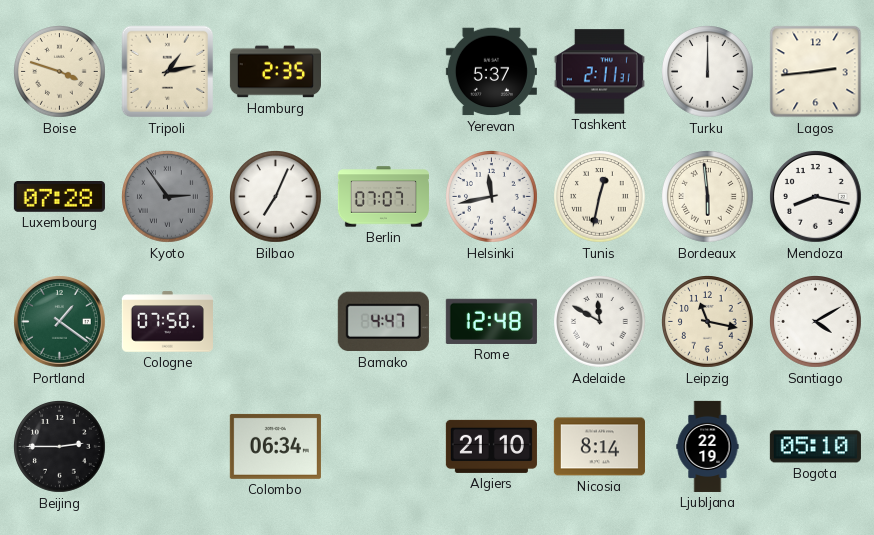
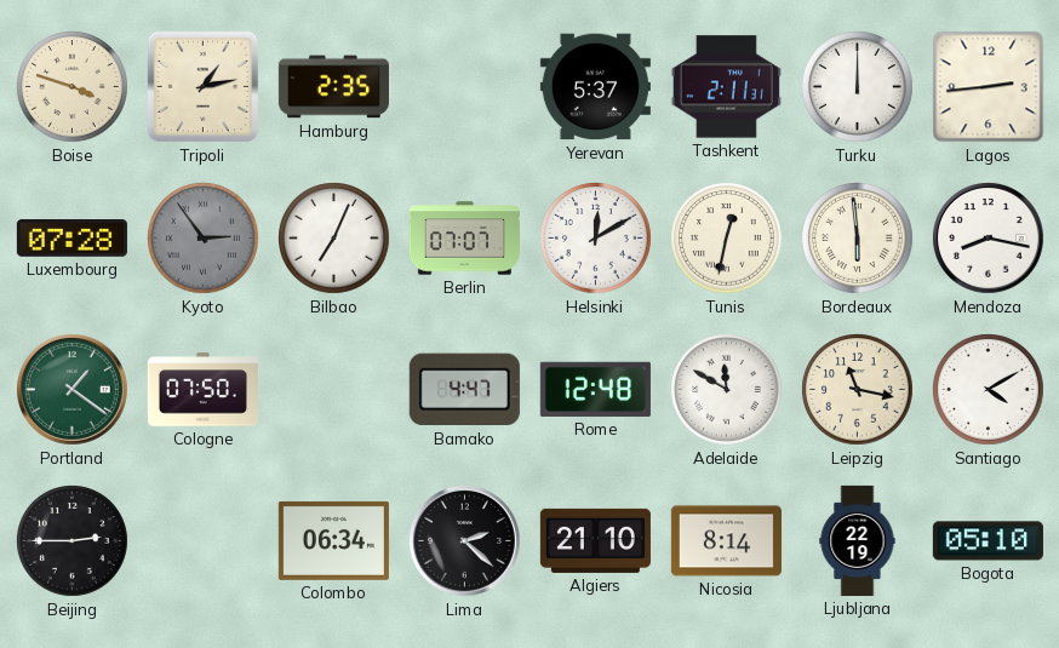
Helsinki: 11:43 -> 12:10 (596, 239)
Lima: none -> 2:22 (465, 541)
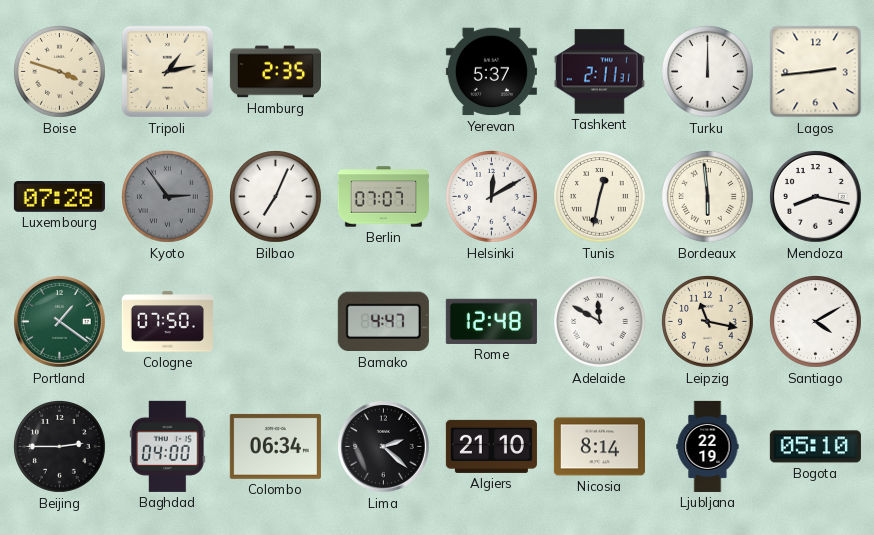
Baghdad: none -> 04:00 (168, 446)
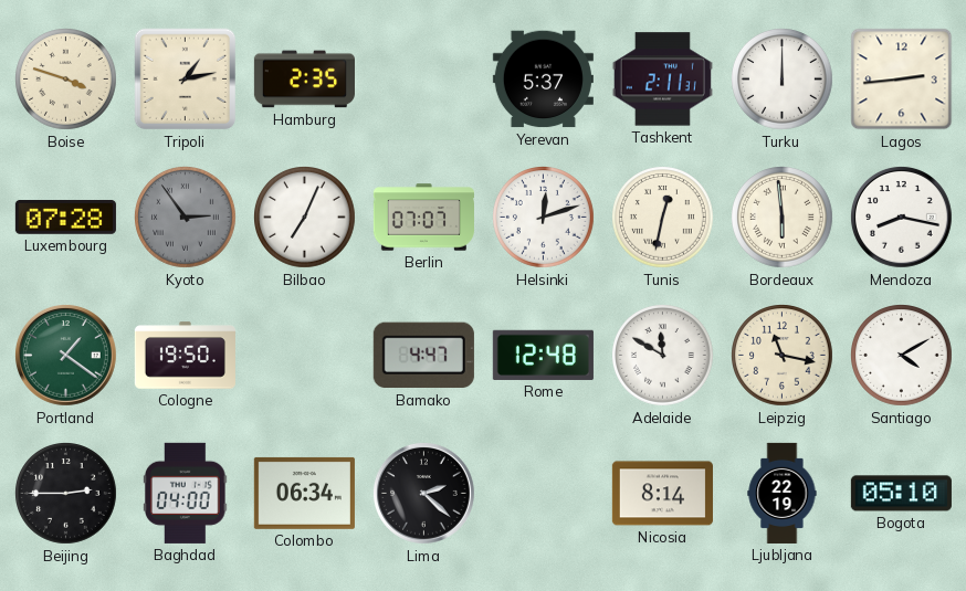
Helsinki: 12:10 -> 12:12 (544, 218)
Cologne: 07:50 -> 19:50 (185, 356)
Algiers: 21:10 -> none (491, 446)
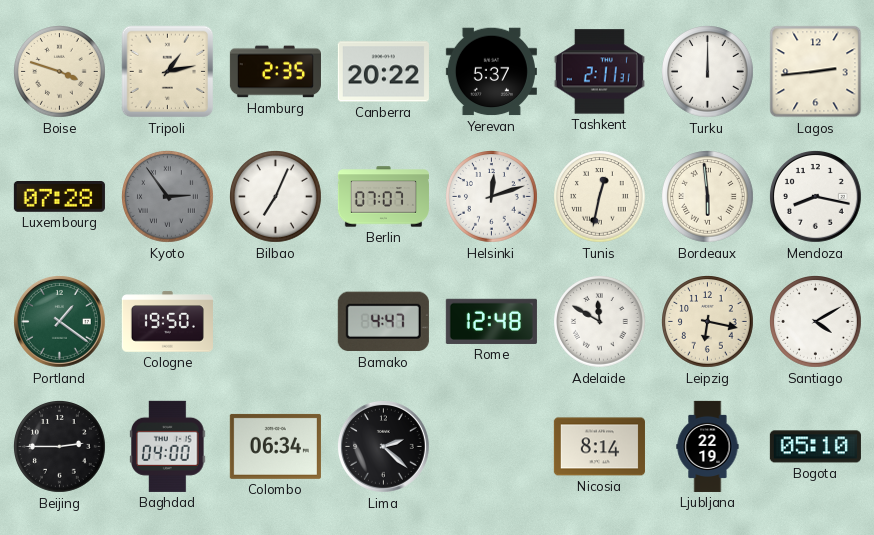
Canberra: none -> 20:22 (383, 72)
Leipzig: 11:17 -> 6:17 (708, 322)
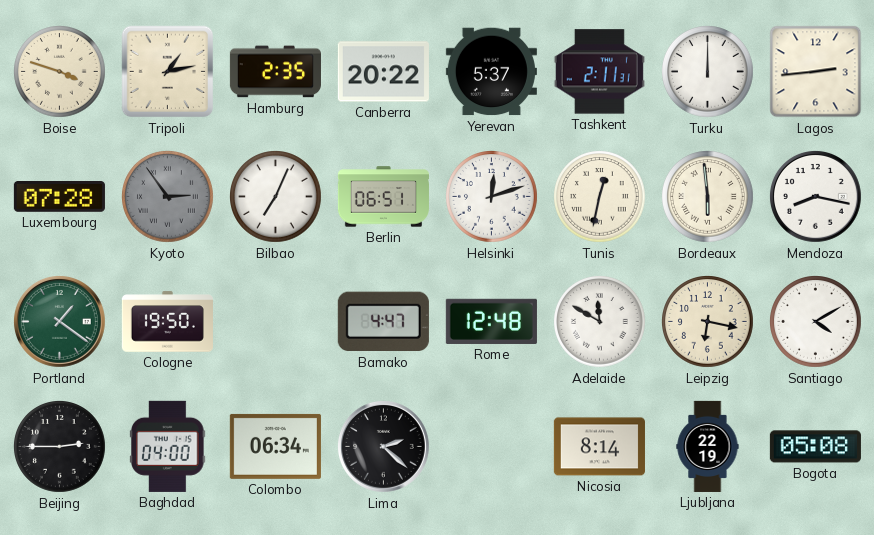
Berlin: 07:07 -> 06:51 (383, 197)
Bogota: 05:10 -> 05:08 (815, 447)
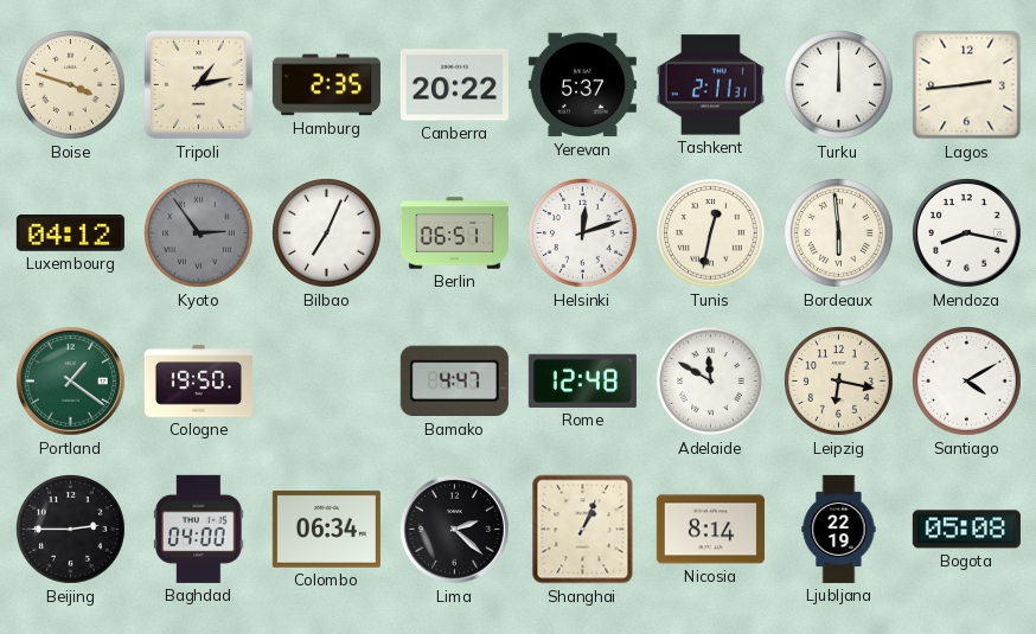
Luxembourg: 07:28 -> 04:12 (70, 233)
Shanghai: none -> 1:04 (583, 530)
